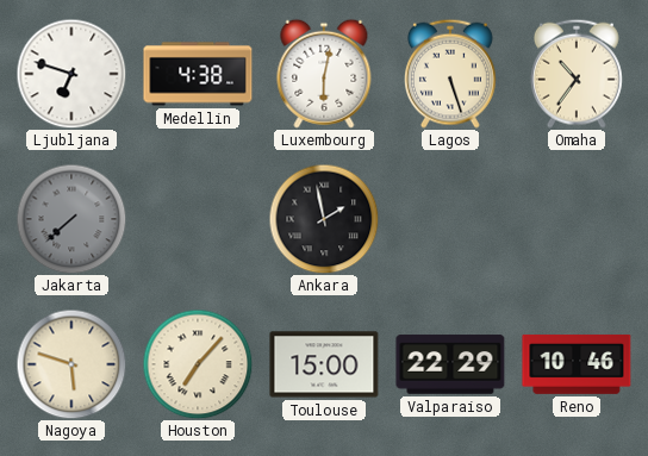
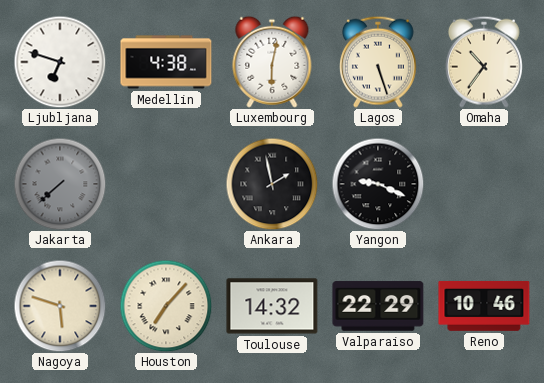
Yangon: none -> 9:19 (378, 184)
Toulouse: 15:00 -> 14:32 (272, 306)
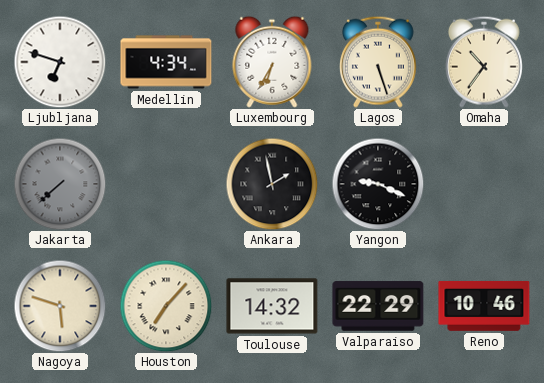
Medellin: 4:38 -> 4:34 (166, 62)
Luxembourg: 6:02 -> 6:35 (272, 62)
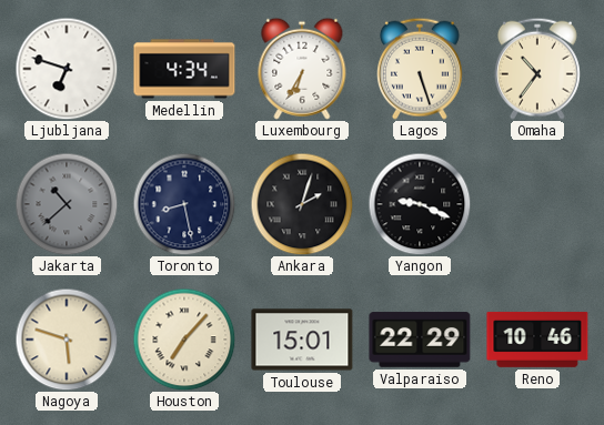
Jakarta: 7:38 -> 10:38 (67, 204)
Toronto: none -> 8:28 (184, 204)
Ankara: 1:58 -> 2:03 (302, 204)
Toulouse: 14:32 -> 15:01 (302, 340)
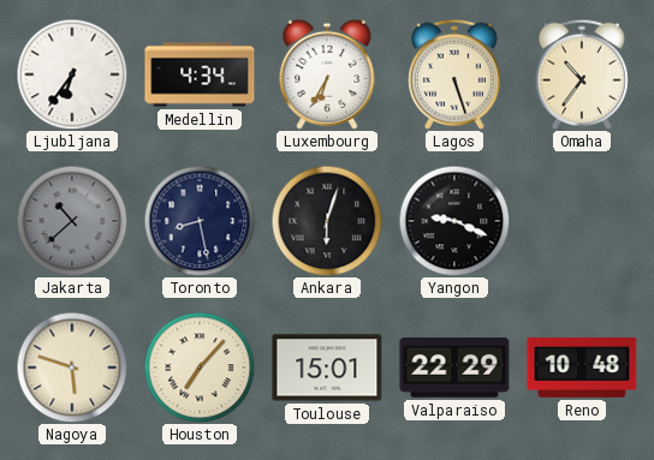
Ljubljana: 6:48 -> 6:36 (72, 74)
Ankara: 2:03 -> 6:03 (327, 221)
Reno: 10:46 -> 10:48 (582, 368)
